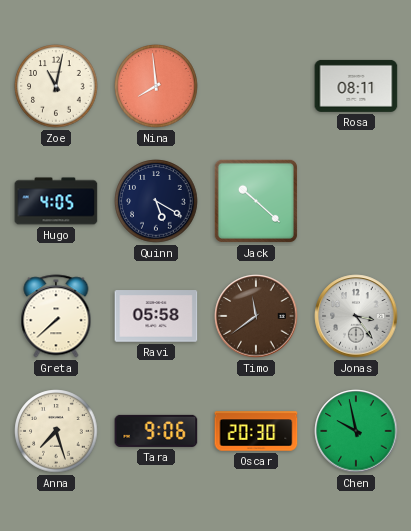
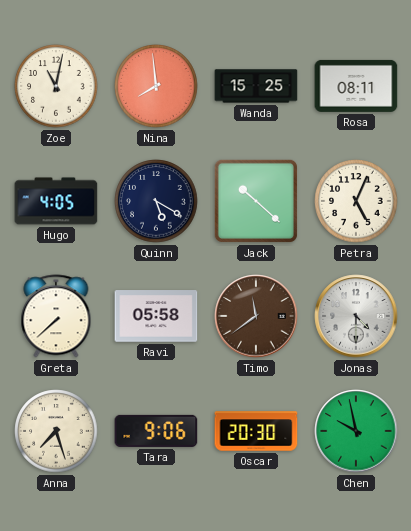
Wanda: none -> 15:25 (256, 86)
Petra: none -> 5:04 (356, 201)
Jonas: 3:24 -> 4:30 (356, 316)
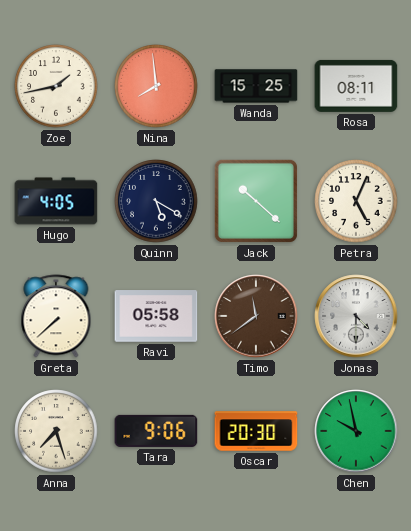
Zoe: 11:02 -> 1:43 (56, 86)
